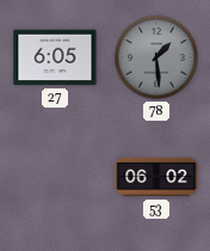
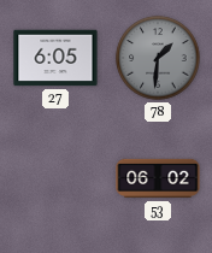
78: 1:29 -> 1:31 (158, 58)
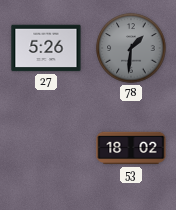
27: 6:05 -> 5:26 (46, 48)
53: 06:02 -> 18:02 (131, 148)
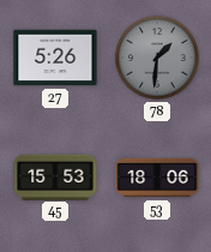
45: none -> 15:53 (55, 176)
53: 18:02 -> 18:06 (157, 178)
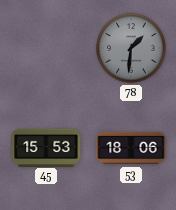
27: 5:26 -> none (55, 58)
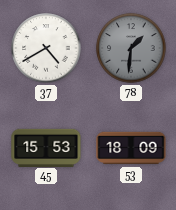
37: none -> 4:40 (46, 48)
53: 18:06 -> 18:09 (131, 148)
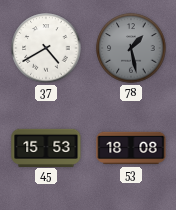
78: 1:31 -> 1:28 (131, 48)
53: 18:09 -> 18:08 (131, 148)
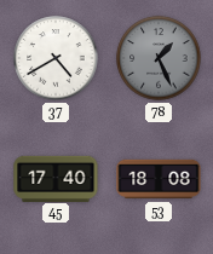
78: 1:28 -> 1:26 (159, 58)
45: 15:53 -> 17:40 (56, 178)
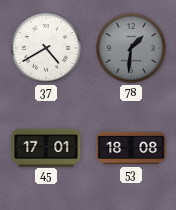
78: 1:26 -> 1:31 (131, 48)
45: 17:40 -> 17:01 (46, 147)
